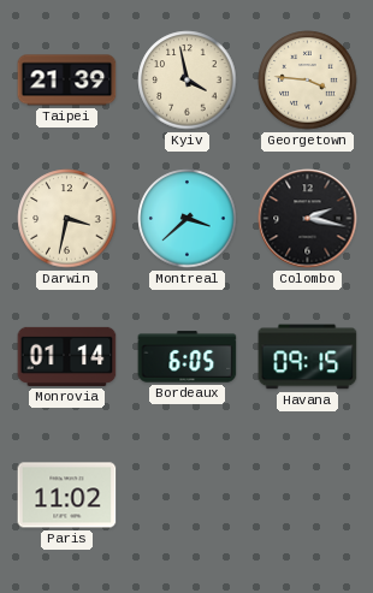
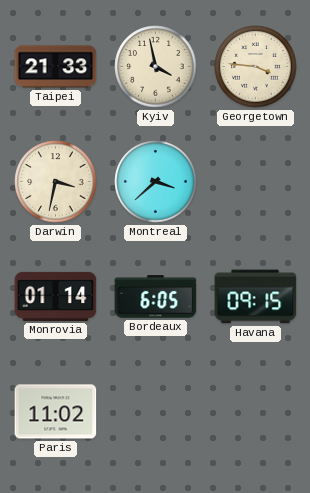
Taipei: 21:39 -> 21:33 (56, 67)
Colombo: 2:17 -> none (308, 219)
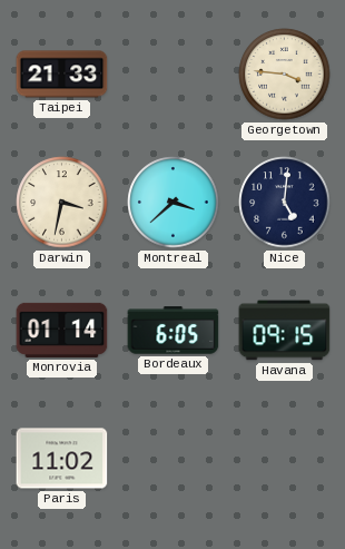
Kyiv: 3:58 -> none (156, 67)
Nice: none -> 5:01 (285, 203)
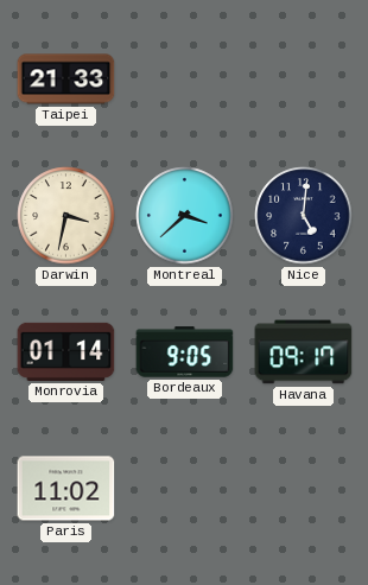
Georgetown: 3:46 -> none (285, 75)
Bordeaux: 6:05 -> 9:05 (185, 352)
Havana: 09:15 -> 09:17 (304, 352)
